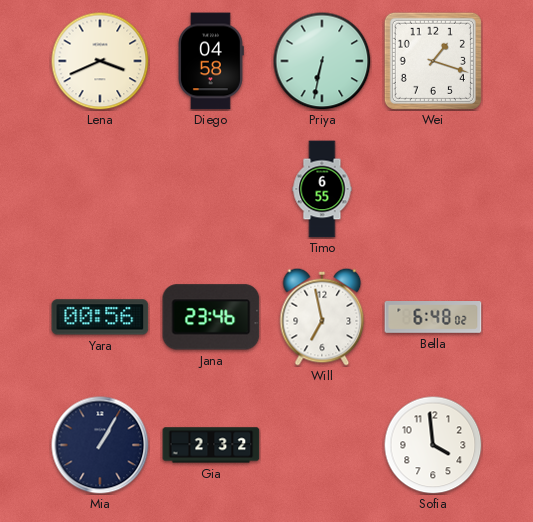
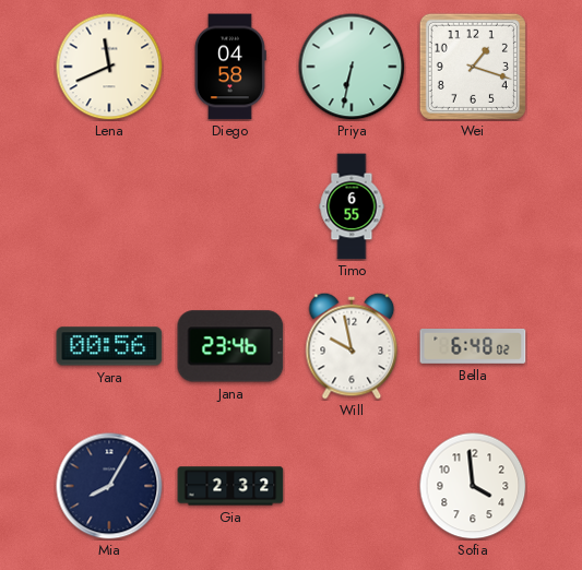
Lena: 3:41 -> 11:41 (109, 67)
Will: 6:58 -> 9:58 (352, 346)
Mia: 1:05 -> 8:05 (109, 486)
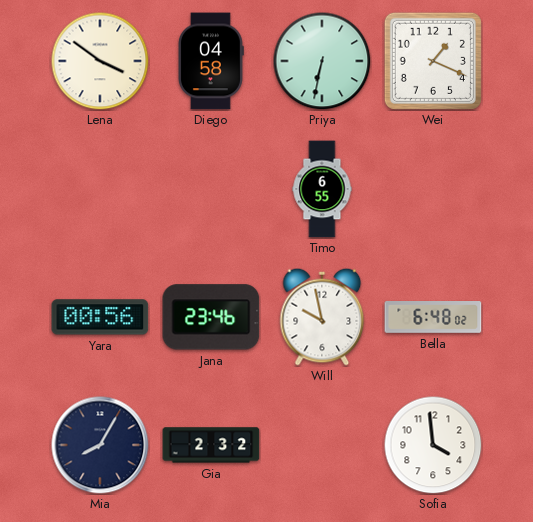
Lena: 11:41 -> 3:51 (100, 61)
Wei: 1:18 -> 1:19 (433, 61)
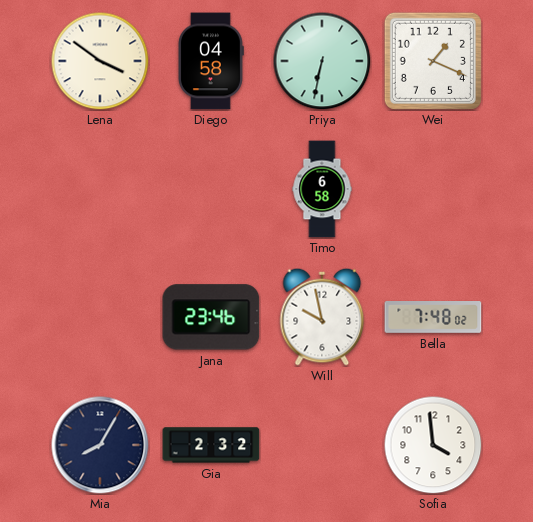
Timo: 6:55 -> 6:58 (322, 189)
Yara: 00:56 -> none (100, 317)
Bella: 6:48 -> 7:48 (433, 318)
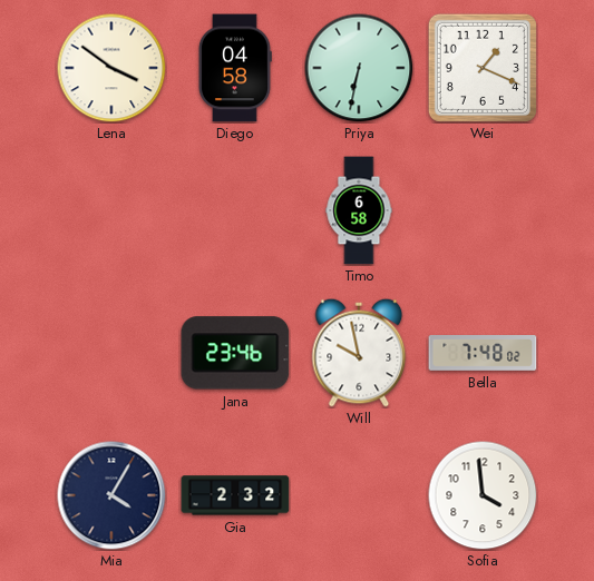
Mia: 8:05 -> 4:05 (111, 495)
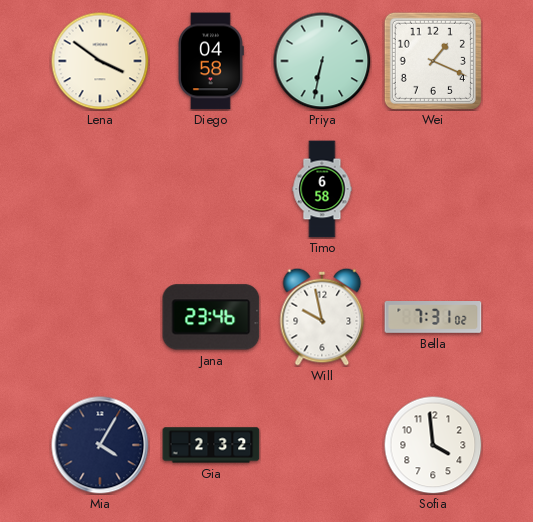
Bella: 7:48 -> 7:31 (433, 318)
